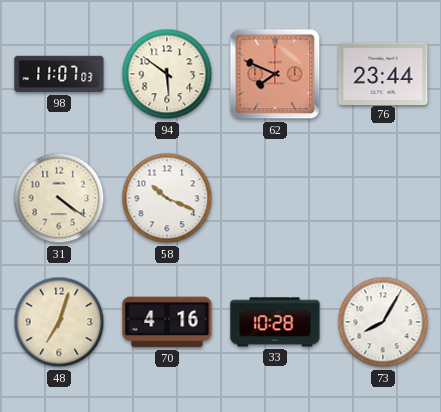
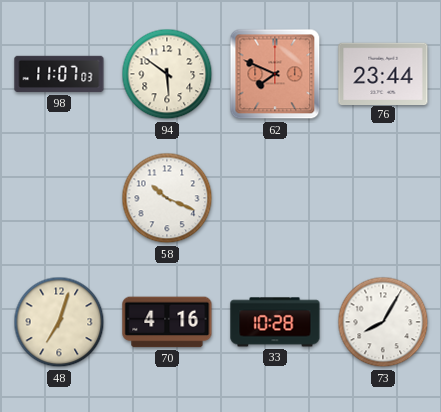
31: 4:21 -> none (59, 198)
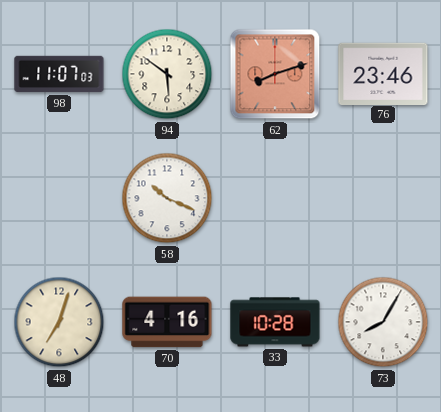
62: 7:49 -> 8:12 (275, 74)
76: 23:44 -> 23:46 (383, 73)
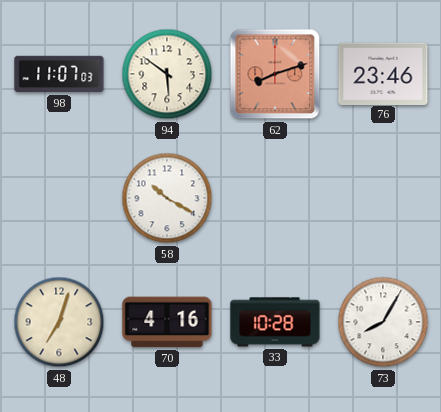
58: 10:19 -> 10:20 (167, 198)
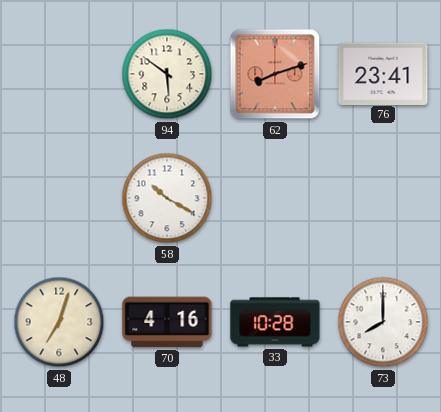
98: 11:07 -> none (59, 74)
76: 23:46 -> 23:41 (383, 73)
73: 8:05 -> 8:00 (383, 322)
